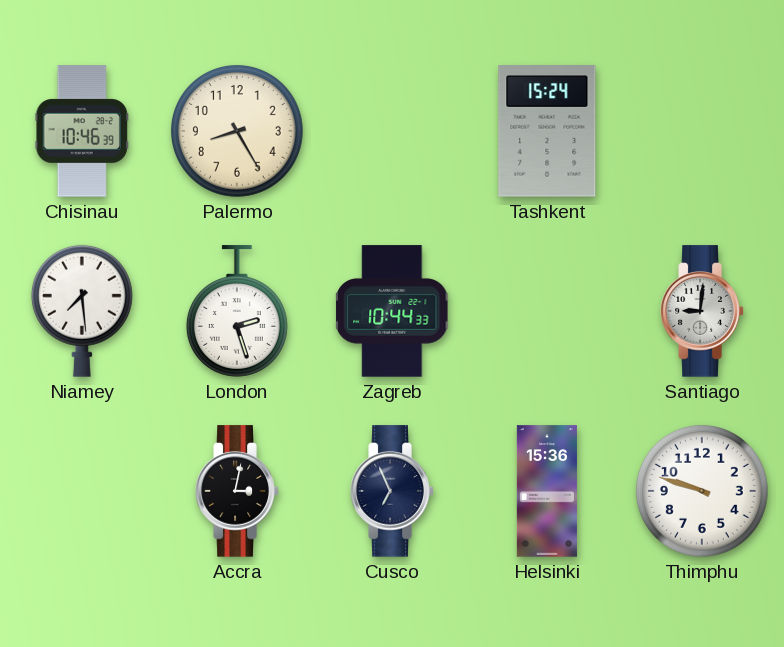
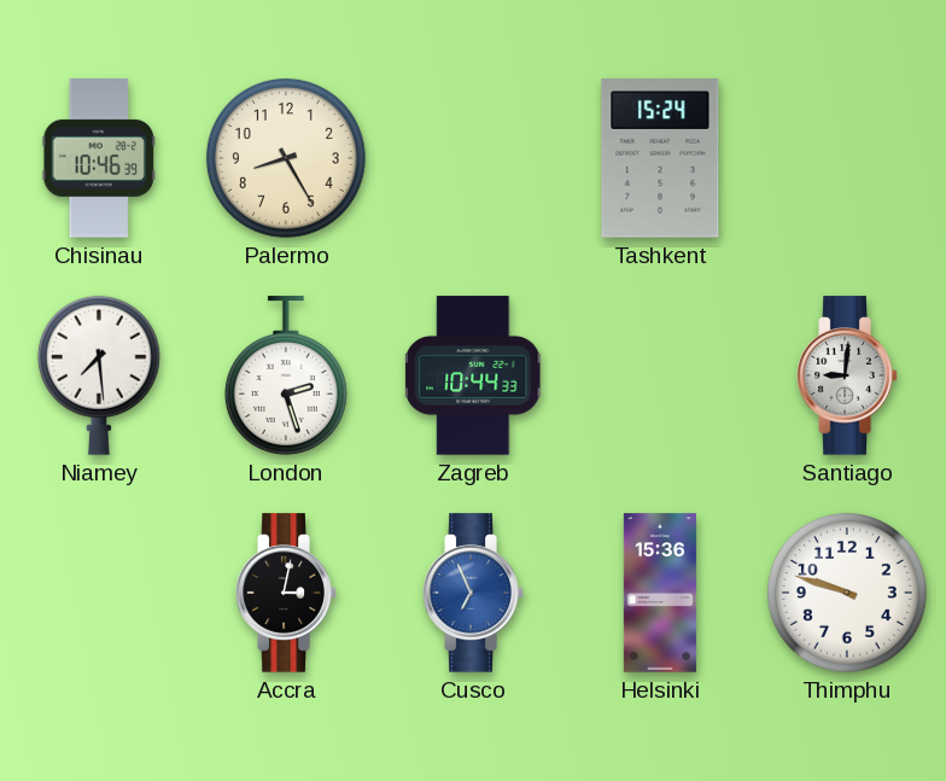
Cusco dial: navy -> blue (473, 593)
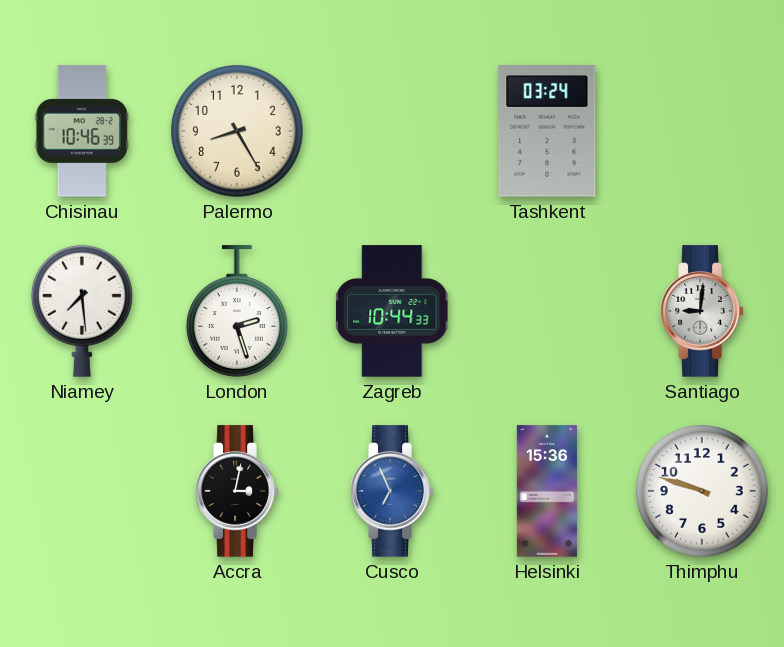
Tashkent: 15:24 -> 03:24 (547, 131)
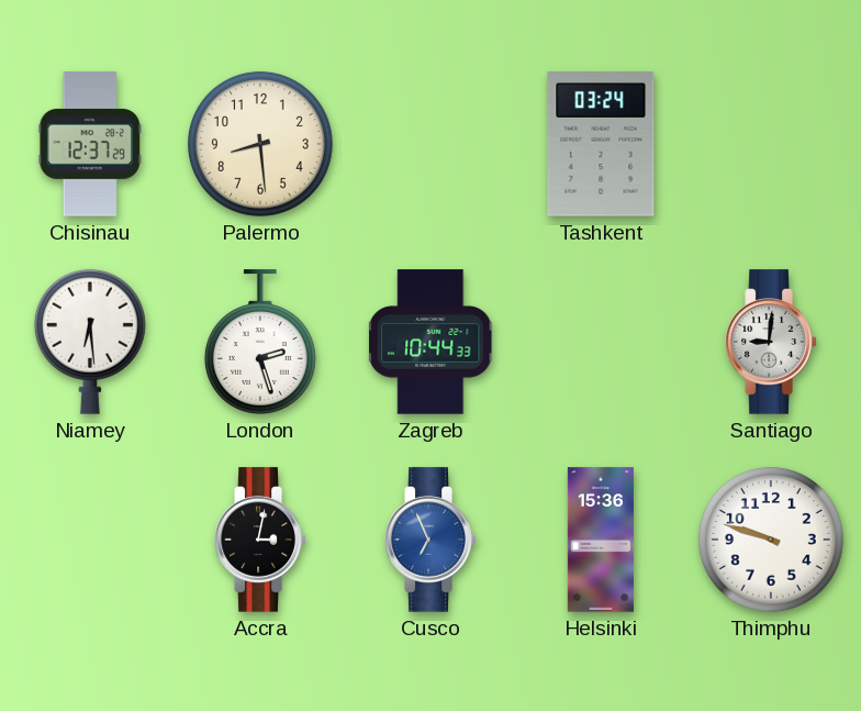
Chisinau: 10:46 -> 12:37 (89, 144)
Palermo: 8:25 -> 8:29 (260, 144)
Niamey: 7:29 -> 6:29 (90, 342)
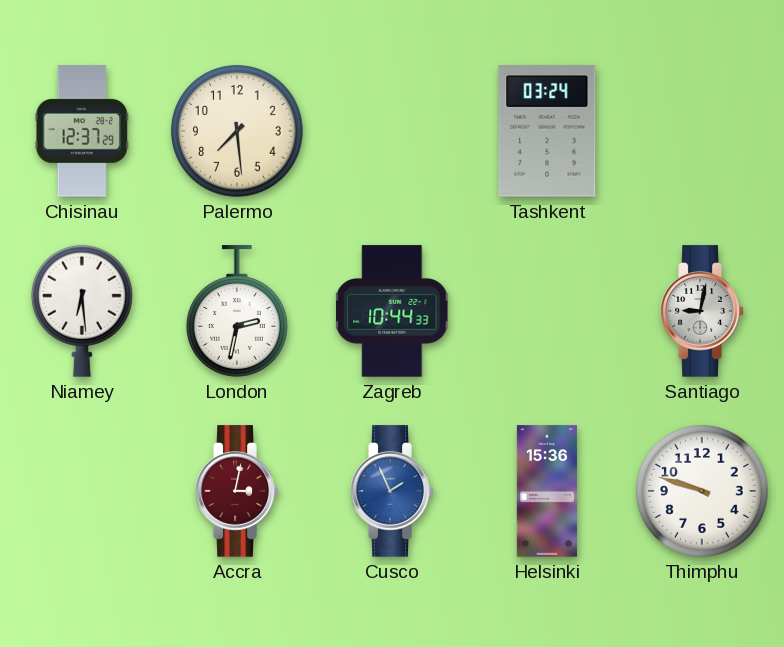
Palermo: 8:29 -> 7:29 (237, 131)
London: 2:27 -> 2:32 (237, 311)
Santiago: 9:01 -> 9:02 (702, 311)
Accra dial: black -> burgundy (237, 491)
Cusco: 6:56 -> 1:56 (392, 491)
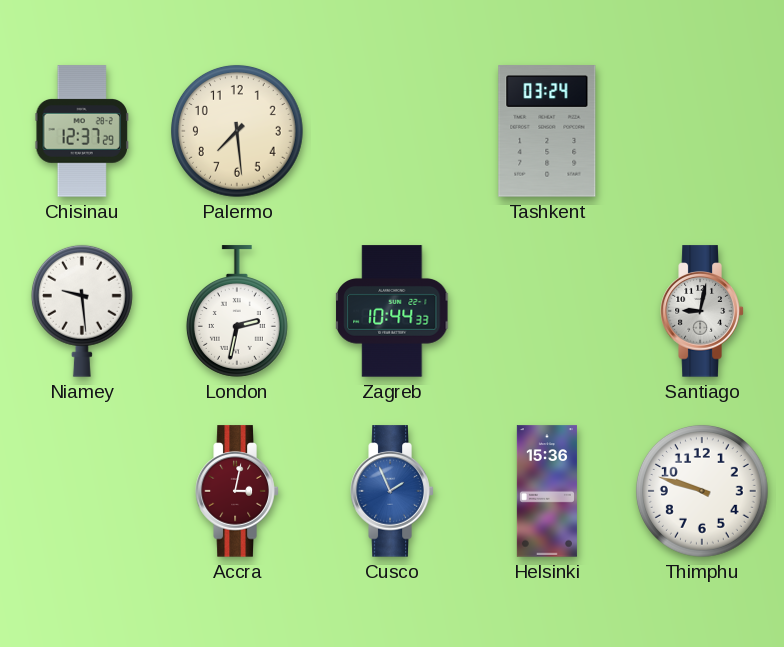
Niamey: 6:29 -> 9:29 (82, 311)
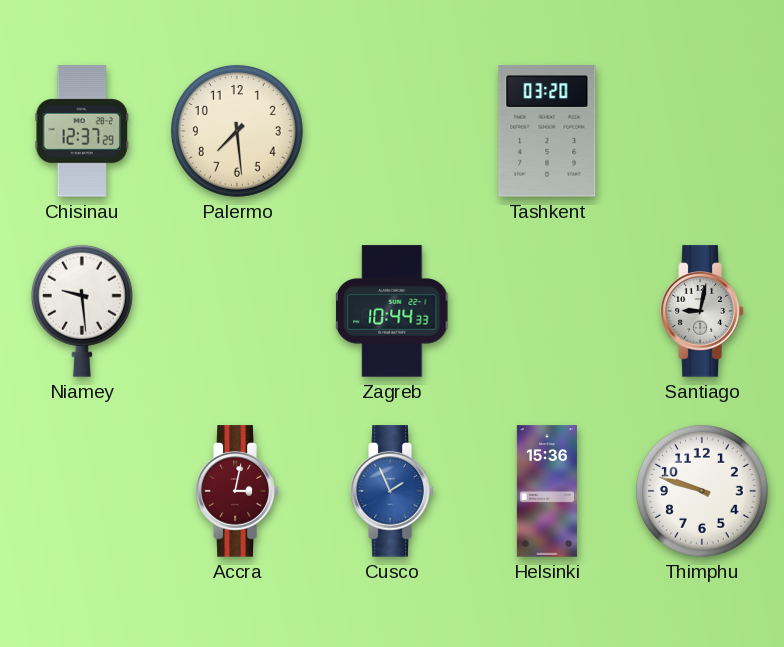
Tashkent: 03:24 -> 03:20 (547, 131)
London: 2:32 -> none (237, 311)
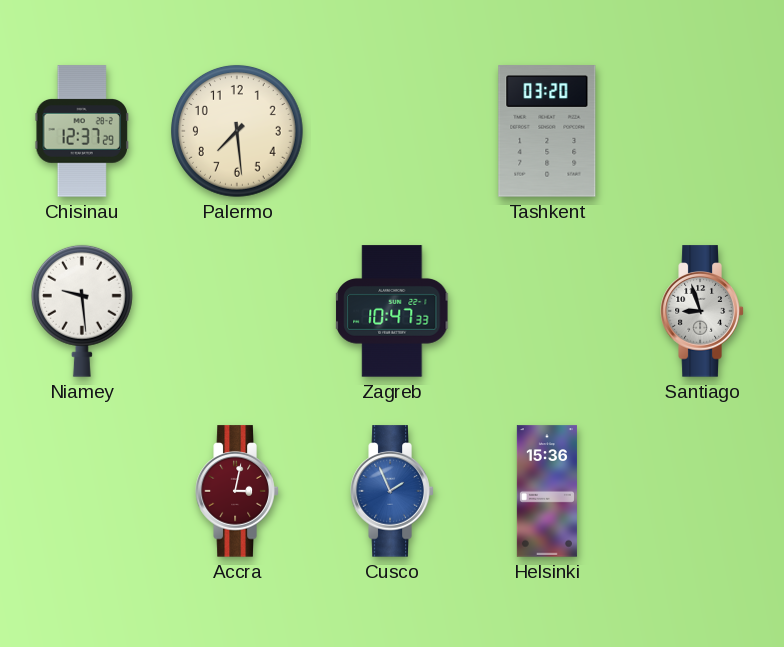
Zagreb: 10:44 -> 10:47 (393, 311)
Santiago: 9:02 -> 8:57 (702, 311)
Thimphu: 9:48 -> none (702, 491)
